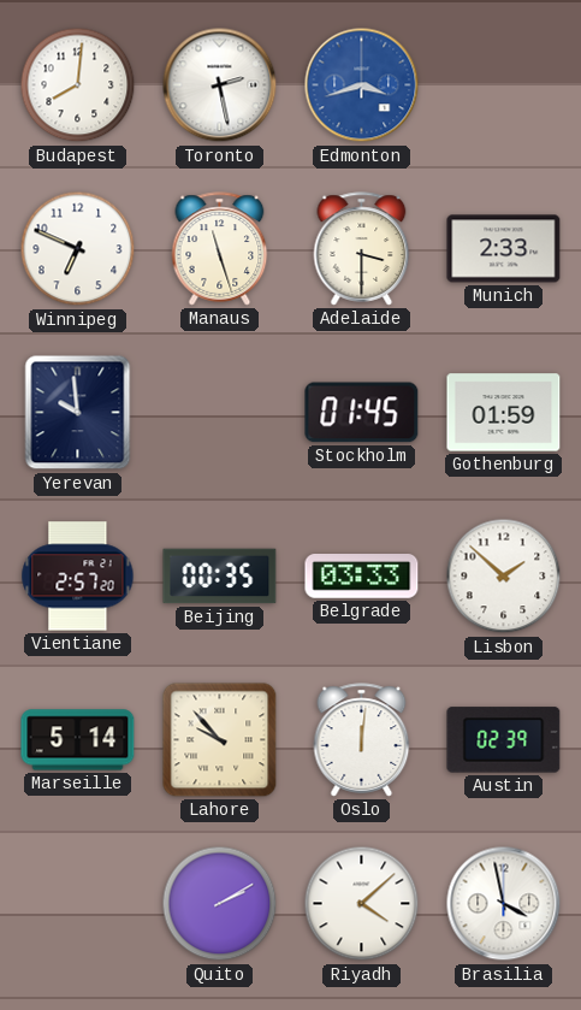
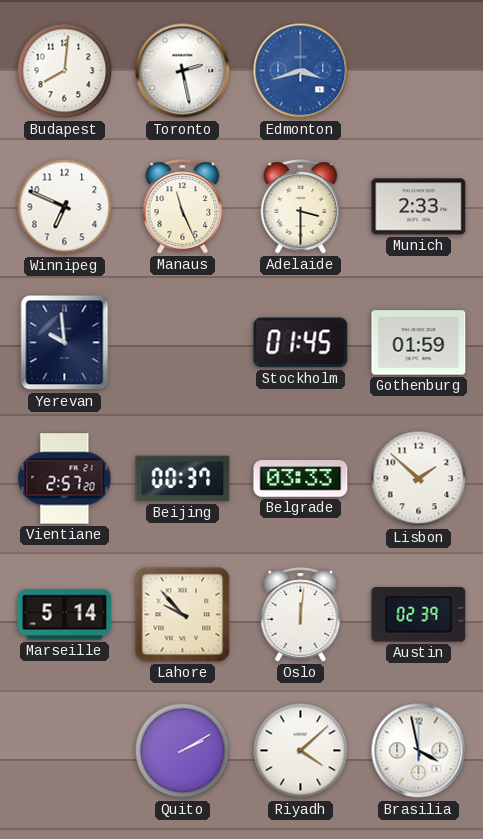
Manaus: 11:27 -> 11:26 (183, 207)
Beijing: 00:35 -> 00:37 (183, 479)
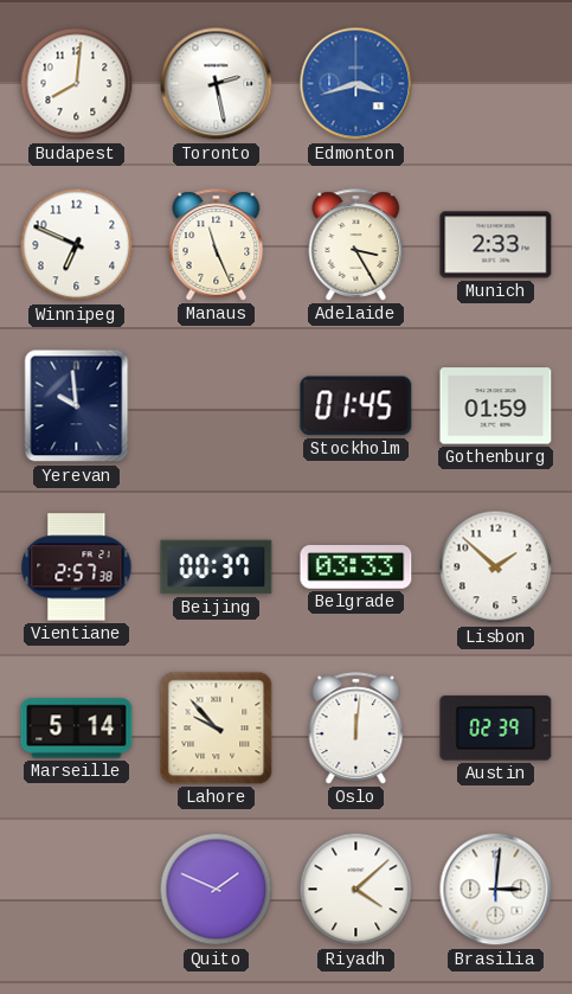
Adelaide: 3:30 -> 3:25 (356, 245)
Vientiane: 2:57:20 -> 2:57:38 (77, 567)
Quito: 2:10 -> 1:49 (217, 890)
Brasilia: 3:58 -> 3:01 (496, 890)
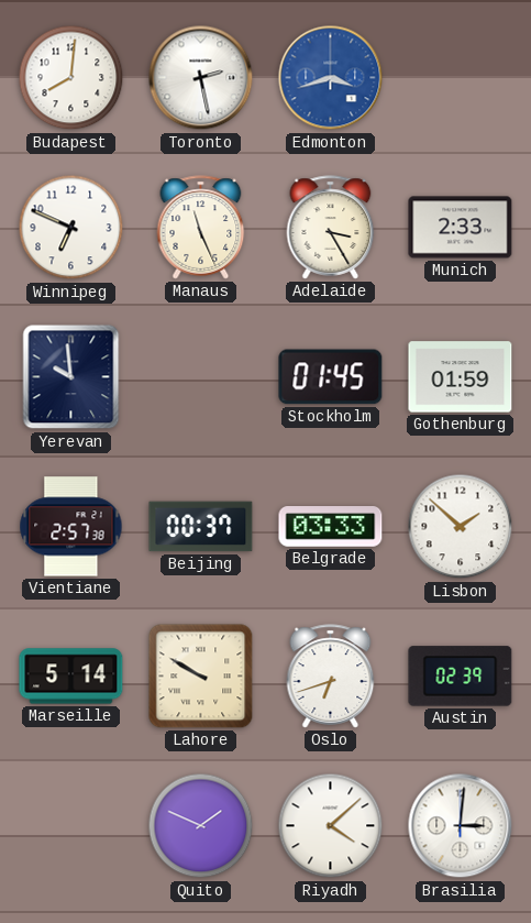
Lahore: 9:53 -> 9:50 (201, 677)
Oslo: 12:01 -> 6:42 (331, 677)
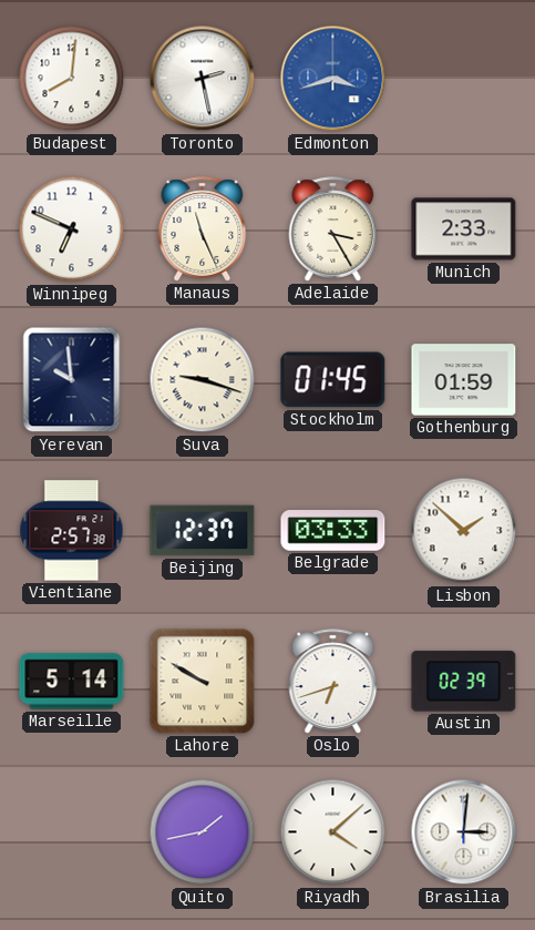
Suva: none -> 9:18 (203, 380)
Beijing: 00:37 -> 12:37 (203, 531)
Quito: 1:49 -> 1:43 (203, 832)
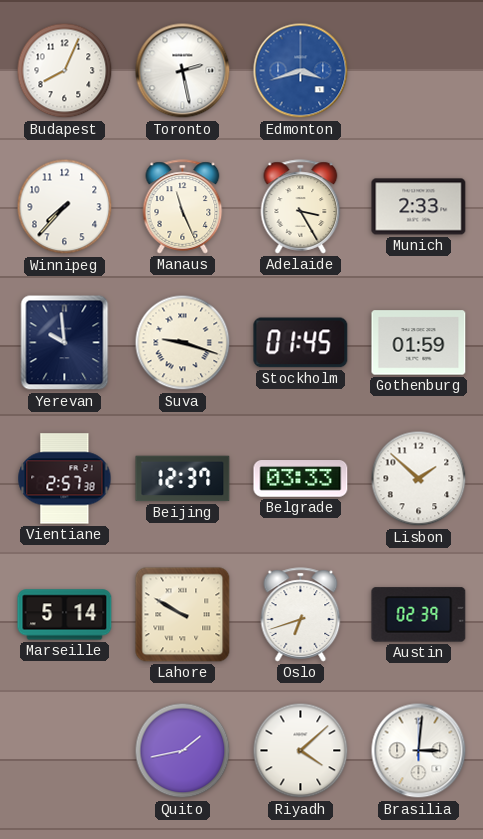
Budapest: 8:01 -> 8:04 (65, 71)
Winnipeg: 6:49 -> 7:37 (65, 207)
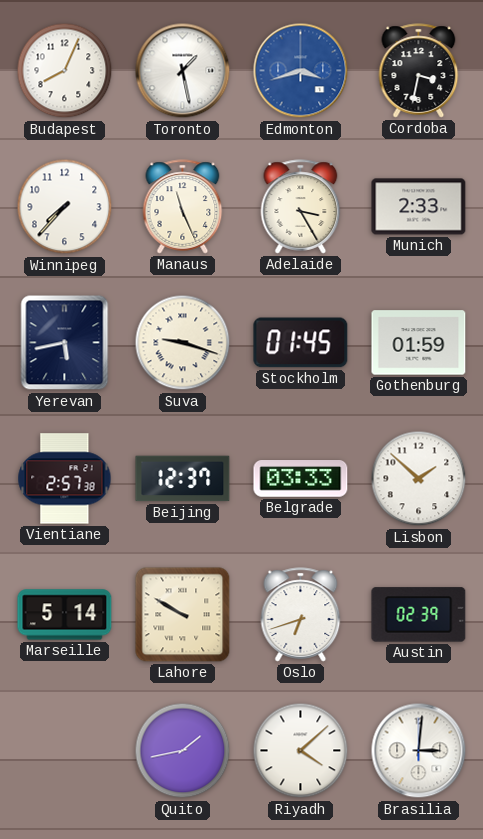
Toronto: 2:28 -> 1:28 (183, 71)
Cordoba: none -> 3:32 (419, 71)
Yerevan: 9:59 -> 5:43 (65, 343)
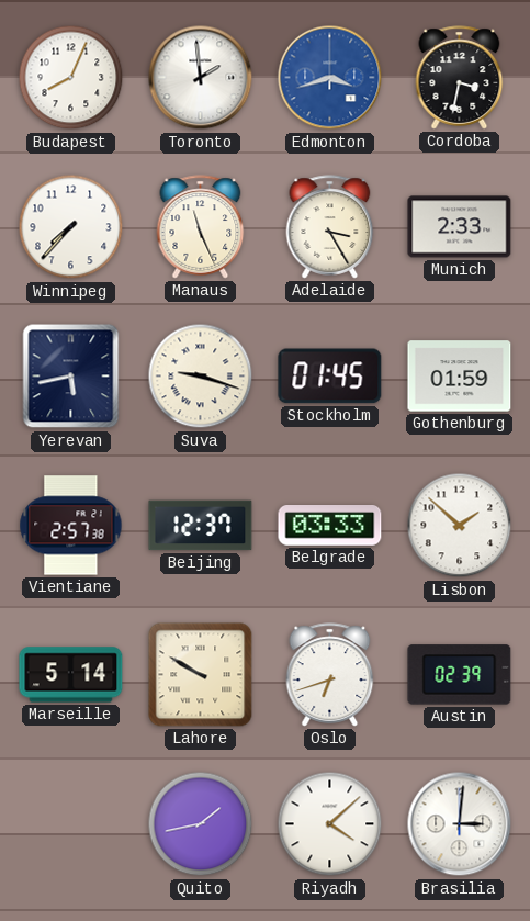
Toronto: 1:28 -> 1:59 (201, 78)
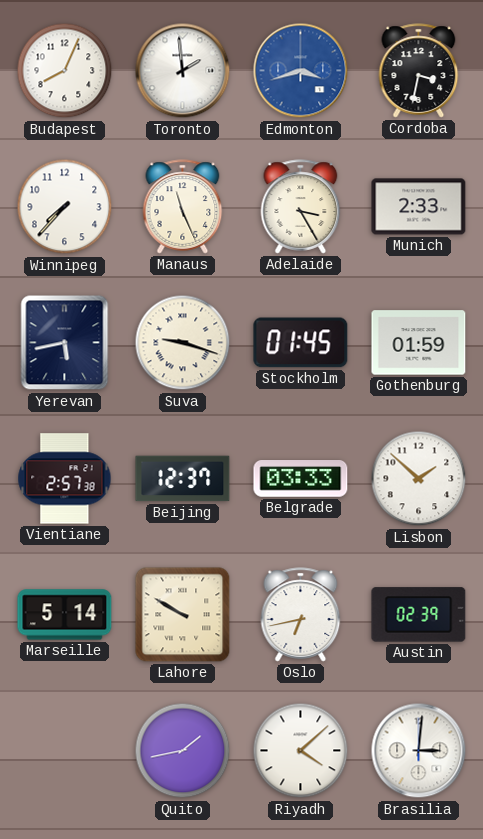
Oslo: 6:42 -> 6:43 (301, 615)
